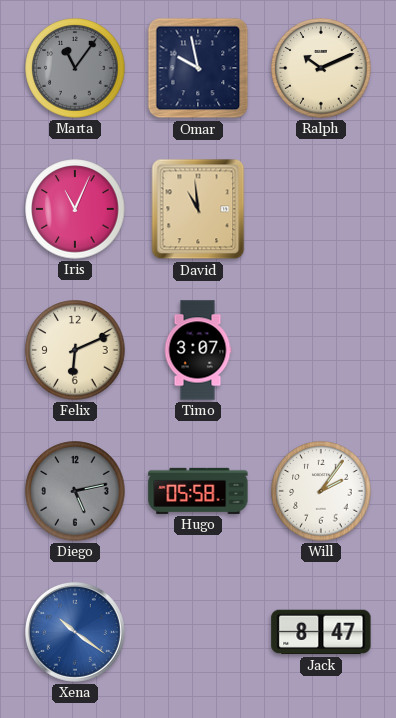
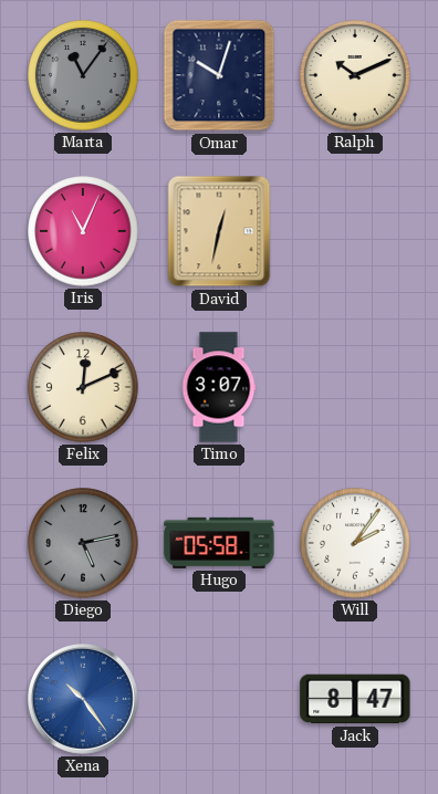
Omar: 9:58 -> 10:03 (219, 75)
David: 10:59 -> 12:32 (219, 231)
Felix: 6:11 -> 12:11 (83, 387)
Xena: 10:21 -> 10:24 (83, 699)
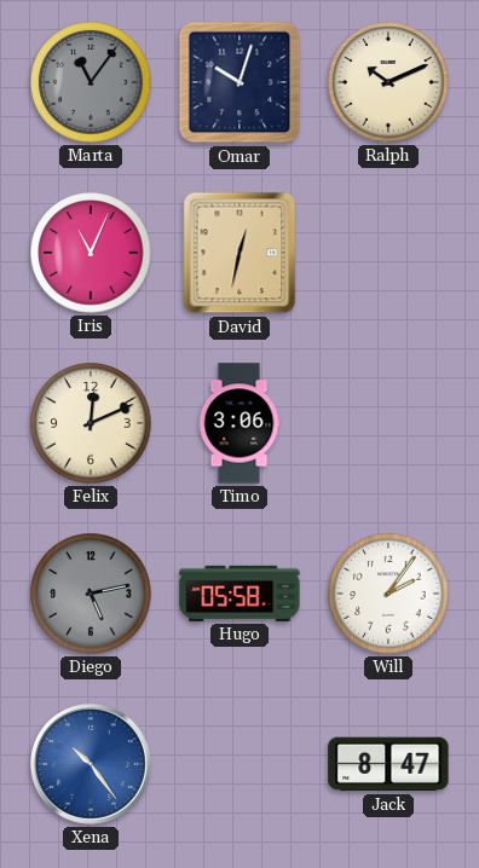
Timo: 3:07 -> 3:06 (239, 423)
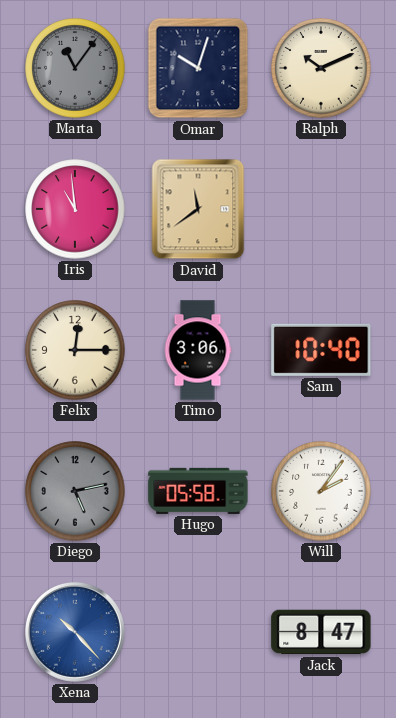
Iris: 11:04 -> 10:59 (75, 209)
David: 12:32 -> 11:39 (198, 209)
Felix: 12:11 -> 12:15 (75, 350)
Sam: none -> 10:40 (321, 350)
Xena: 10:24 -> 10:23 (75, 632)
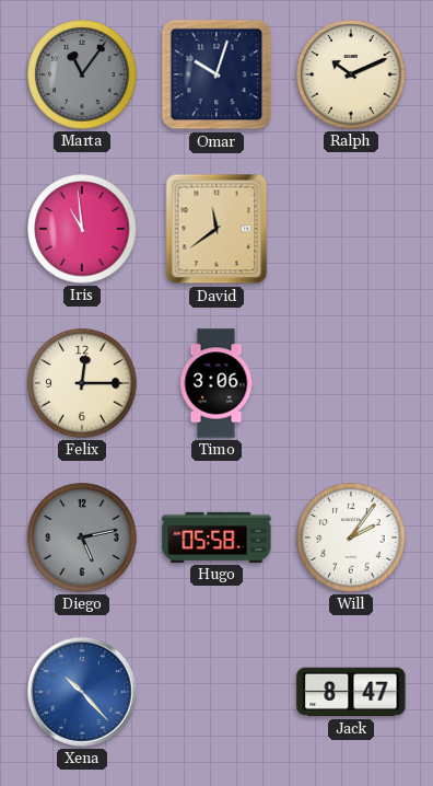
Sam: 10:40 -> none (321, 350)
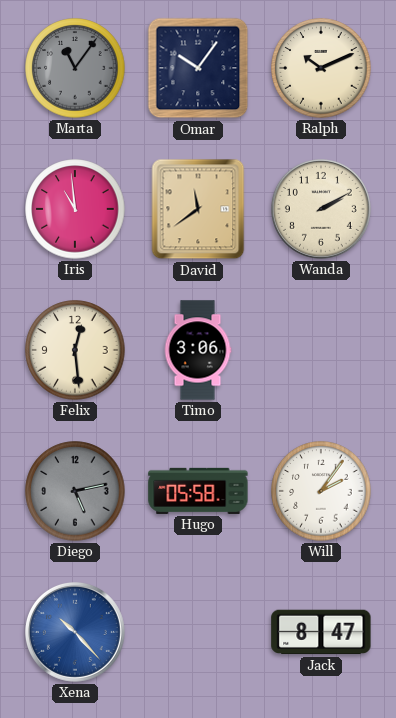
Omar: 10:03 -> 10:06 (198, 68)
Wanda: none -> 2:10 (321, 209)
Felix: 12:15 -> 12:29 (75, 350)
